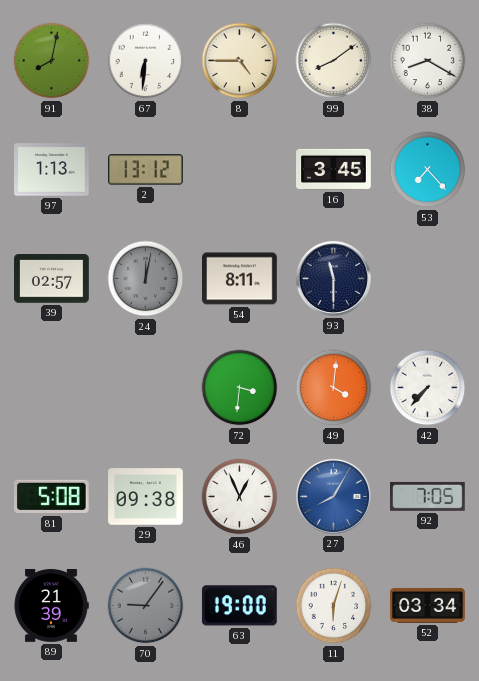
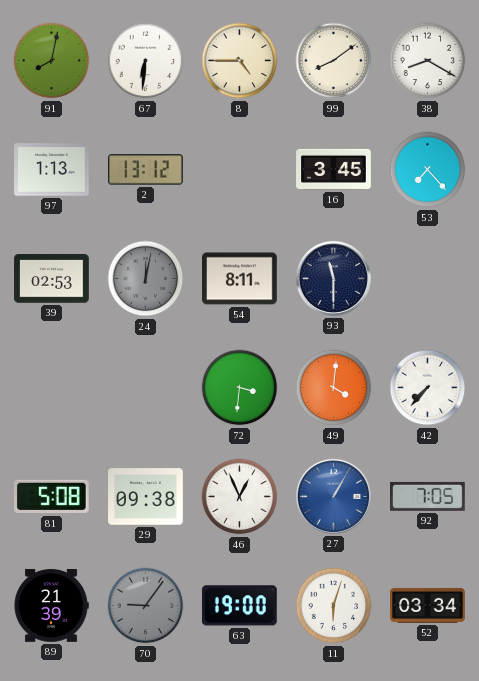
39: 02:57 -> 02:53 (52, 279)
27: 8:05 -> 1:05 (333, 496)
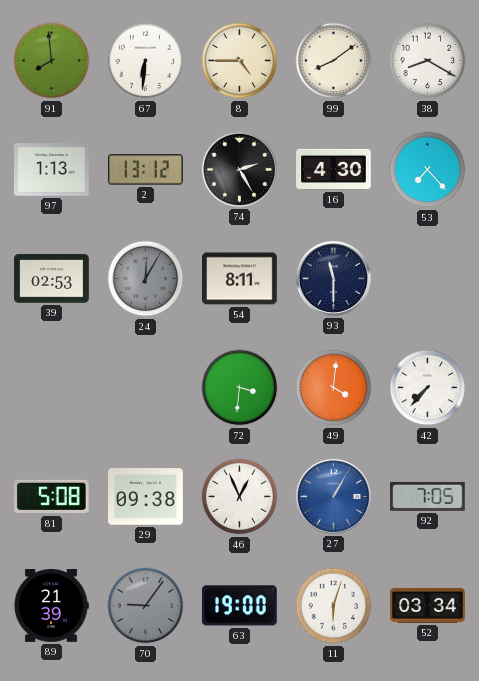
91: 8:02 -> 7:59 (52, 61)
74: none -> 2:25 (239, 169)
16: 3:45 -> 4:30 (334, 169)
24: 12:02 -> 12:05 (146, 279)
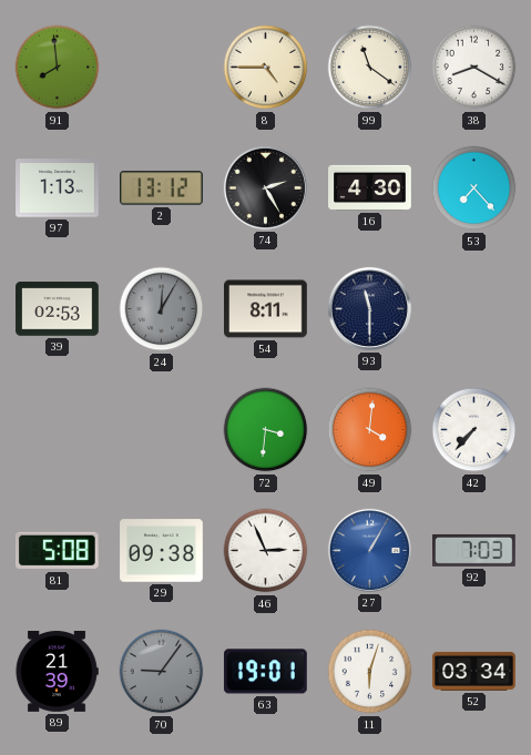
67: 6:31 -> none (146, 61)
99: 8:09 -> 11:21 (370, 68)
46: 12:56 -> 2:56 (266, 551)
92: 7:05 -> 7:03 (474, 550)
63: 19:00 -> 19:01 (265, 672)
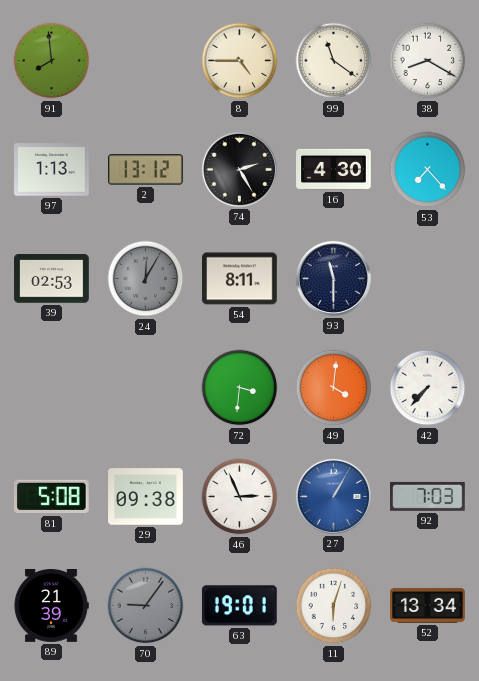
52: 03:34 -> 13:34 (428, 605)
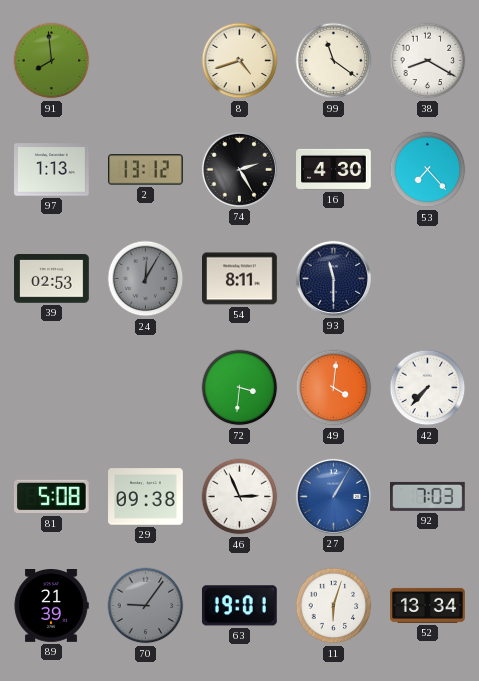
8: 4:45 -> 4:42 (240, 61)
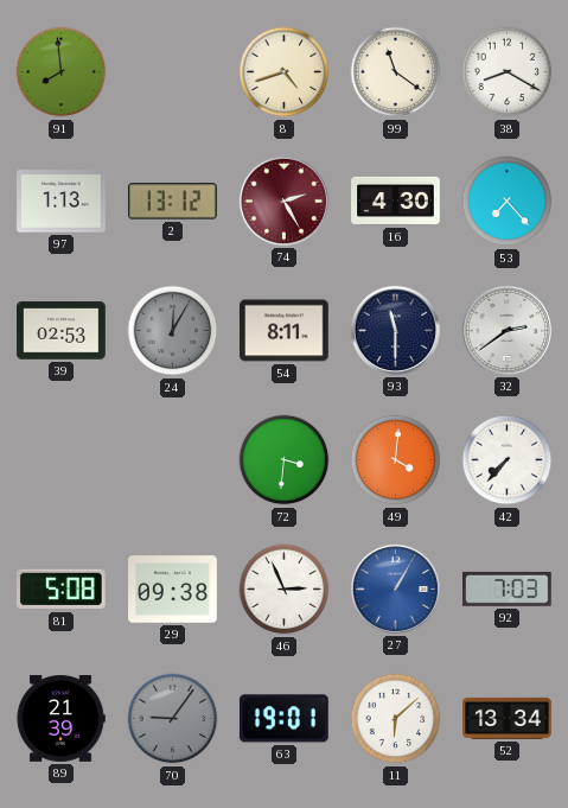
74 dial: black -> burgundy (283, 201)
32: none -> 2:39 (506, 330)
11: 6:03 -> 6:08 (396, 719)
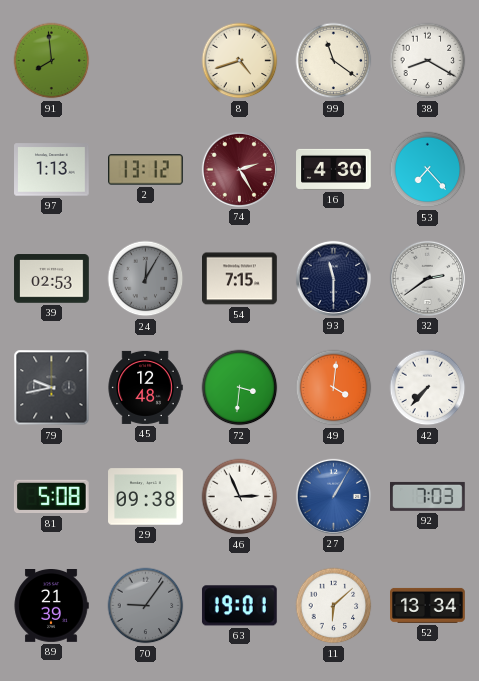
54: 8:11 -> 7:15 (240, 279)
79: none -> 9:43 (52, 388)
45: none -> 12:48 (145, 387)
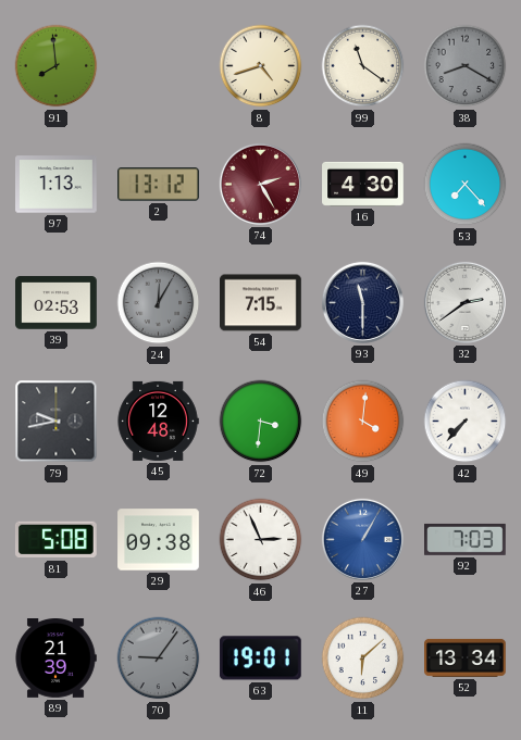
38 dial: white -> grey (466, 66)
